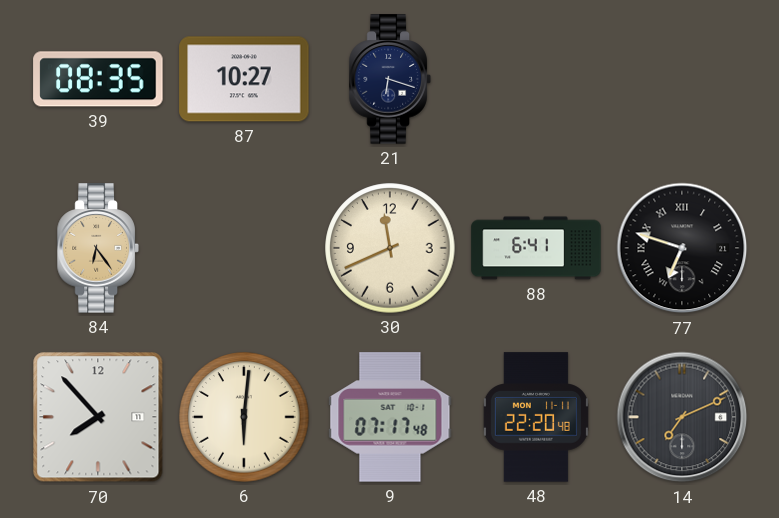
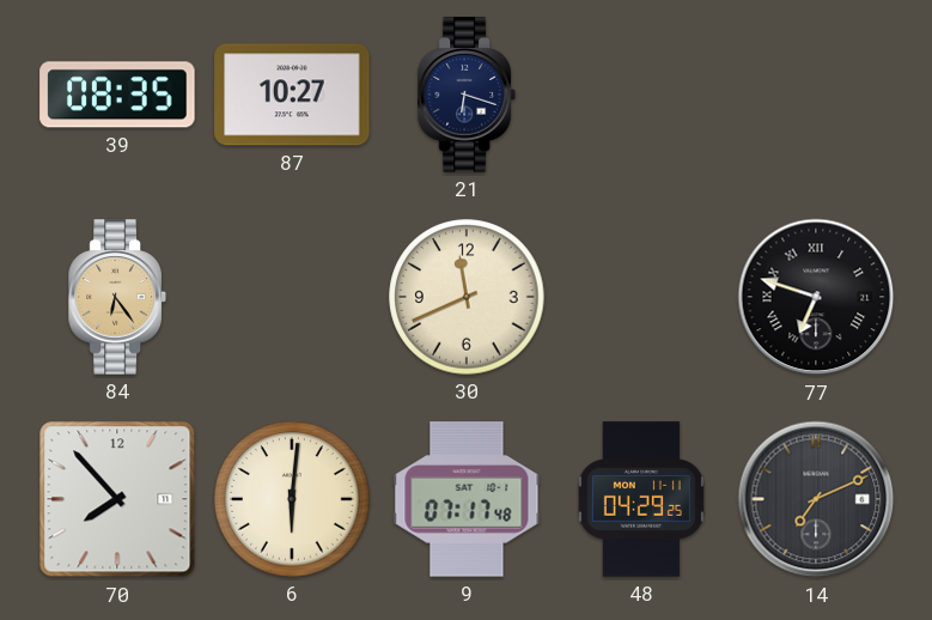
88: 6:41 -> none (536, 248)
48: 22:20 -> 04:29 (641, 499)
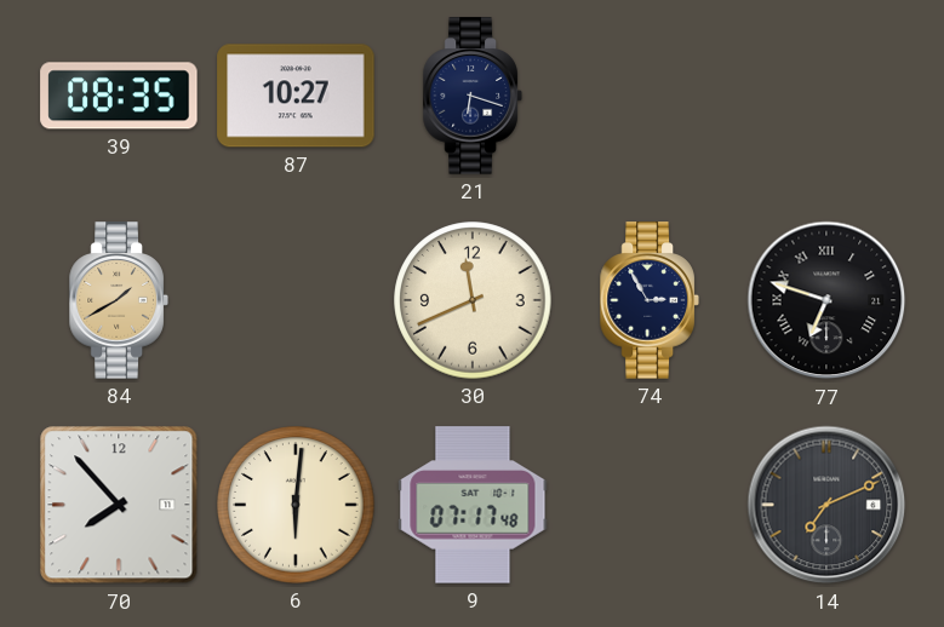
84: 6:24 -> 1:40 (119, 300)
74: none -> 2:55 (650, 300)
48: 04:29 -> none (641, 499)
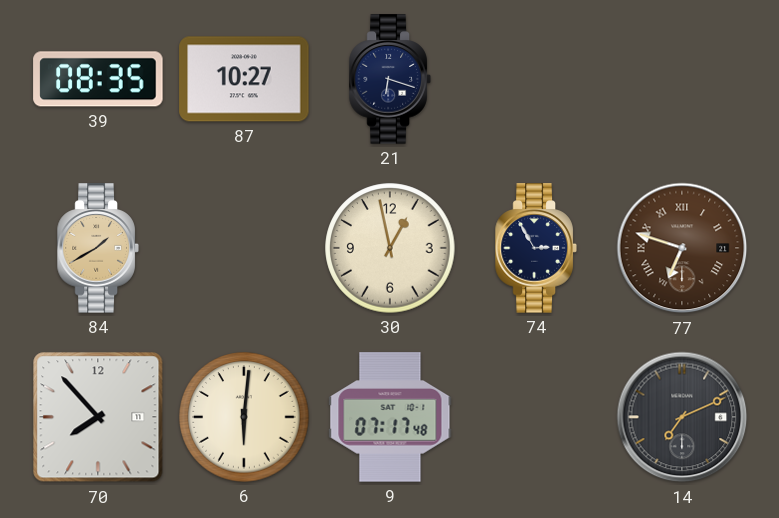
30: 11:41 -> 12:58 (390, 248)
77 dial: black -> brown (682, 248)
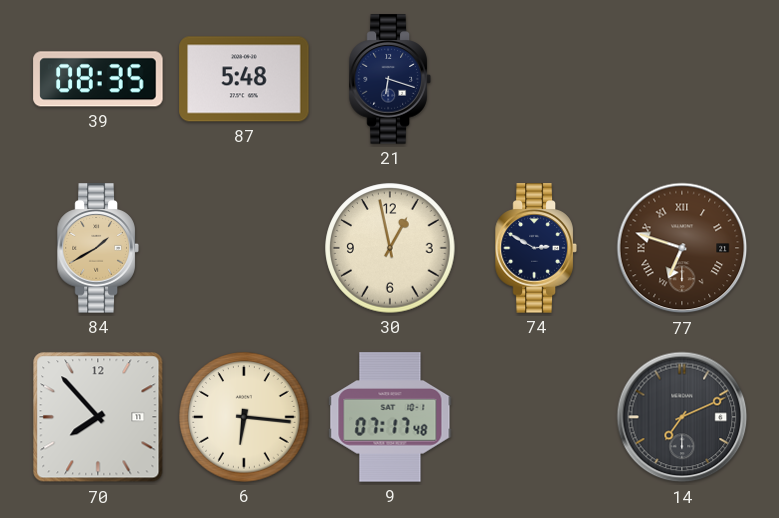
87: 10:27 -> 5:48 (244, 79)
74: 2:55 -> 2:50 (536, 248)
6: 6:01 -> 6:16 (244, 417)
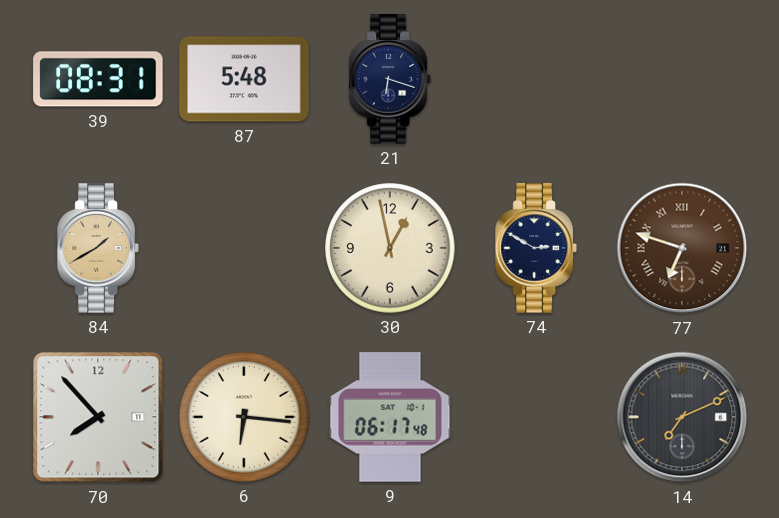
39: 08:35 -> 08:31 (98, 79)
9: 07:17 -> 06:17 (390, 417)
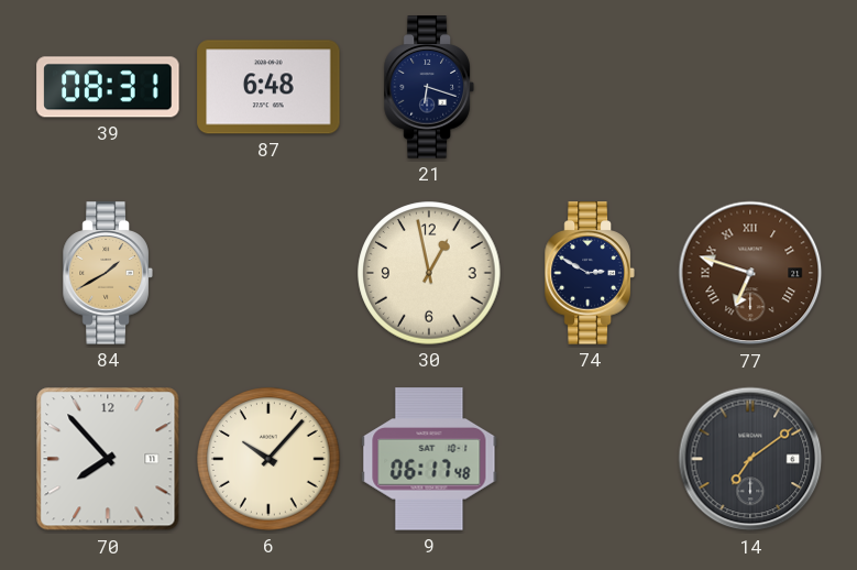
87: 5:48 -> 6:48 (268, 87)
6: 6:16 -> 10:07 (268, 459)
14: 7:11 -> 7:09 (750, 459)
